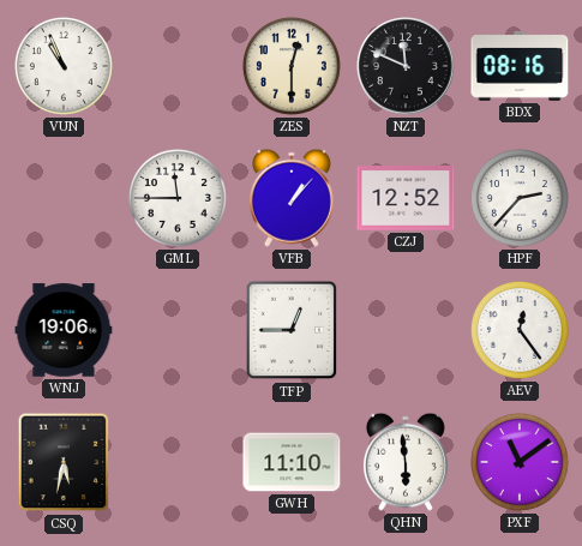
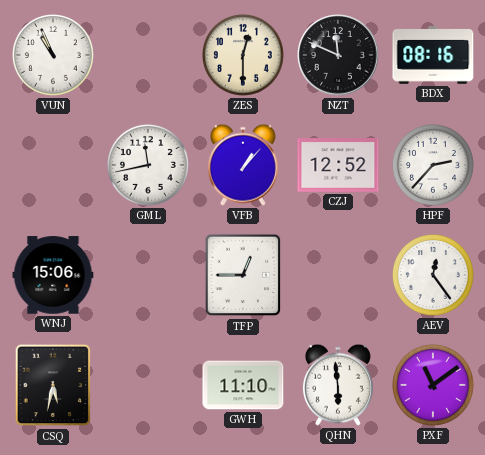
GML: 11:45 -> 11:43 (148, 165)
WNJ: 19:06 -> 15:06 (53, 275)
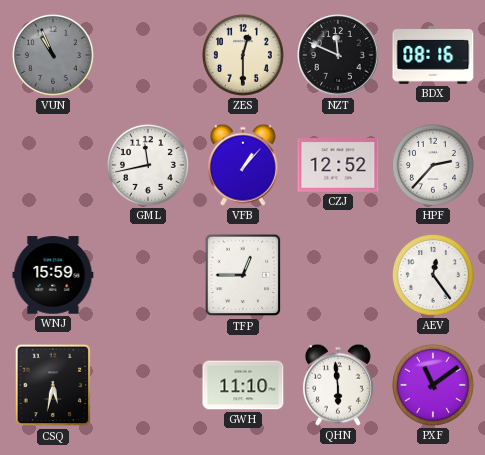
VUN dial: white -> grey (53, 55)
WNJ: 15:06 -> 15:59 (53, 275)
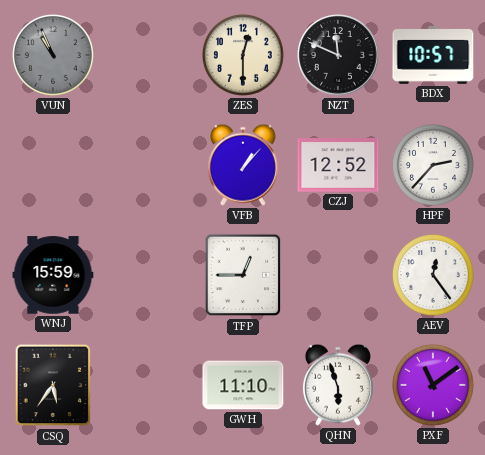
BDX: 08:16 -> 10:57 (433, 55)
GML: 11:43 -> none (148, 165)
CSQ: 5:32 -> 5:36 (53, 385)
QHN: 5:59 -> 5:57 (338, 385)
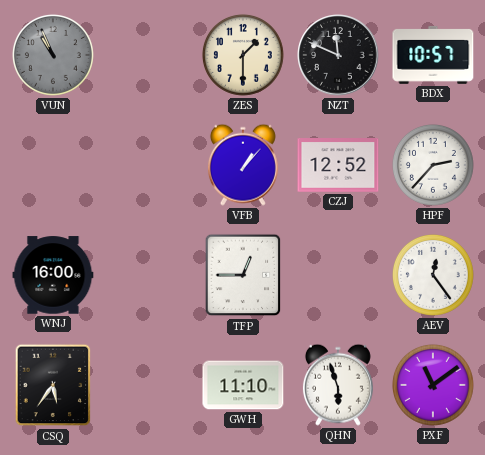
ZES: 12:30 -> 1:30 (243, 55)
WNJ: 15:59 -> 16:00 (53, 275)
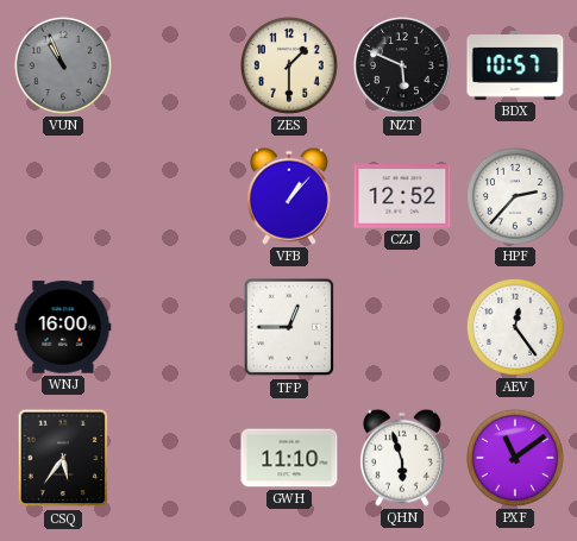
NZT: 11:49 -> 5:49 (402, 65)
